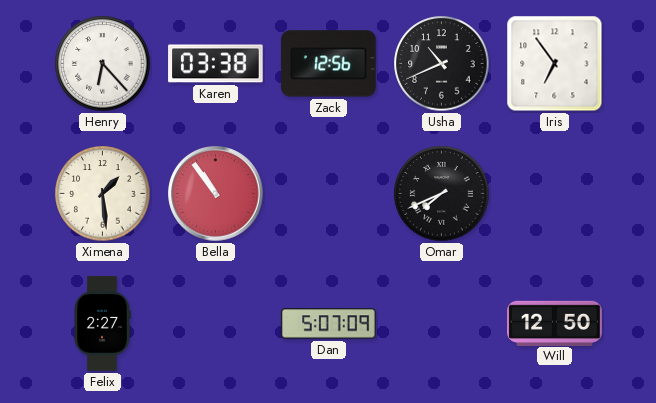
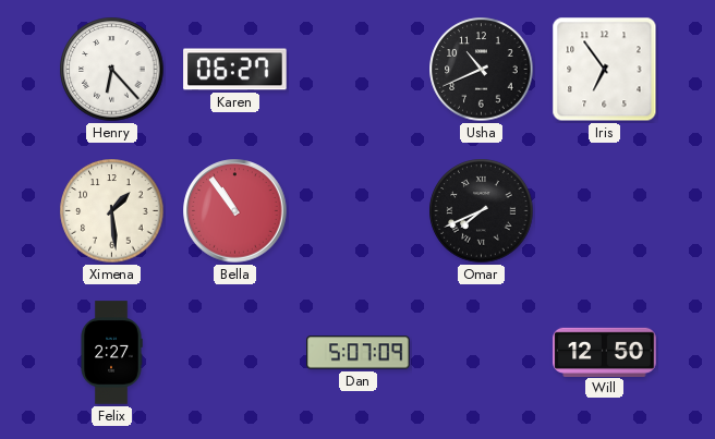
Karen: 03:38 -> 06:27 (235, 70)
Zack: 12:56 -> none (329, 64)
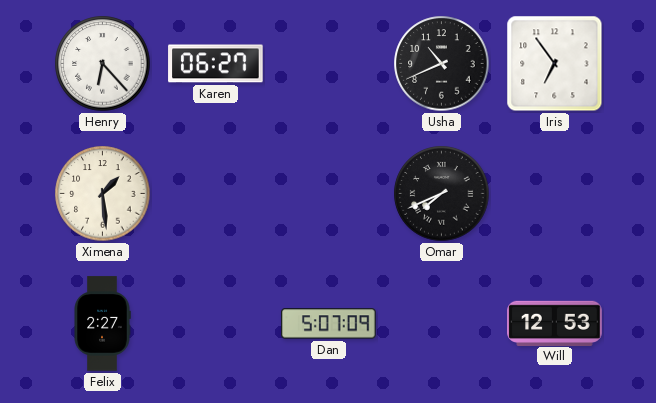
Bella: 10:54 -> none (235, 211)
Will: 12:50 -> 12:53 (555, 323)
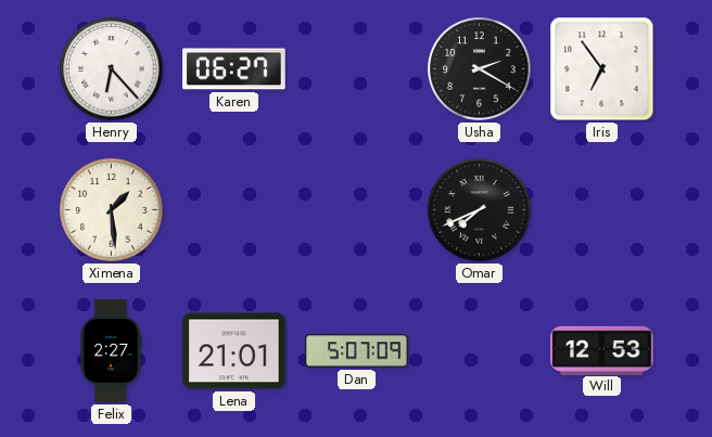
Usha: 10:41 -> 2:20 (480, 69)
Lena: none -> 21:01 (234, 351)
